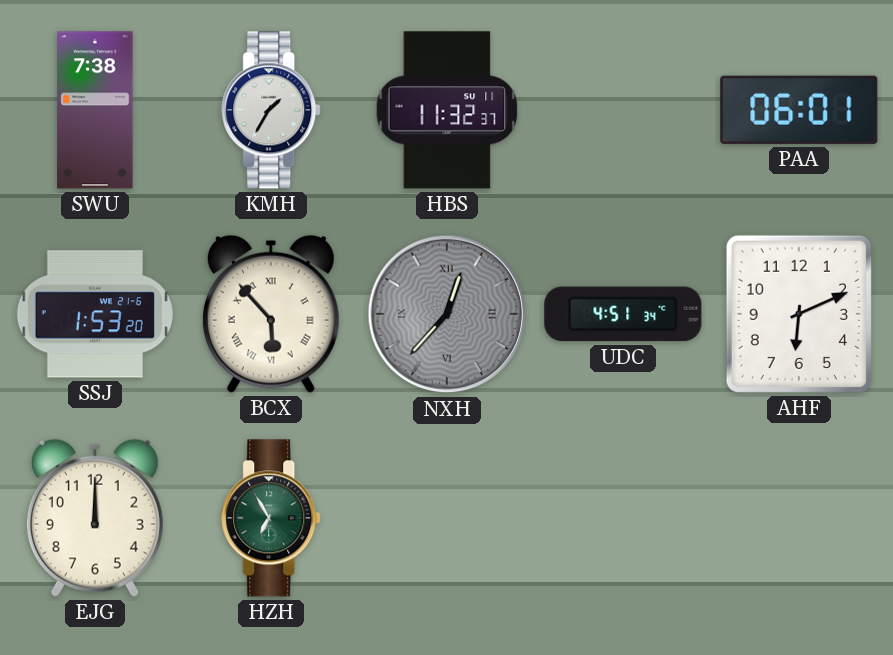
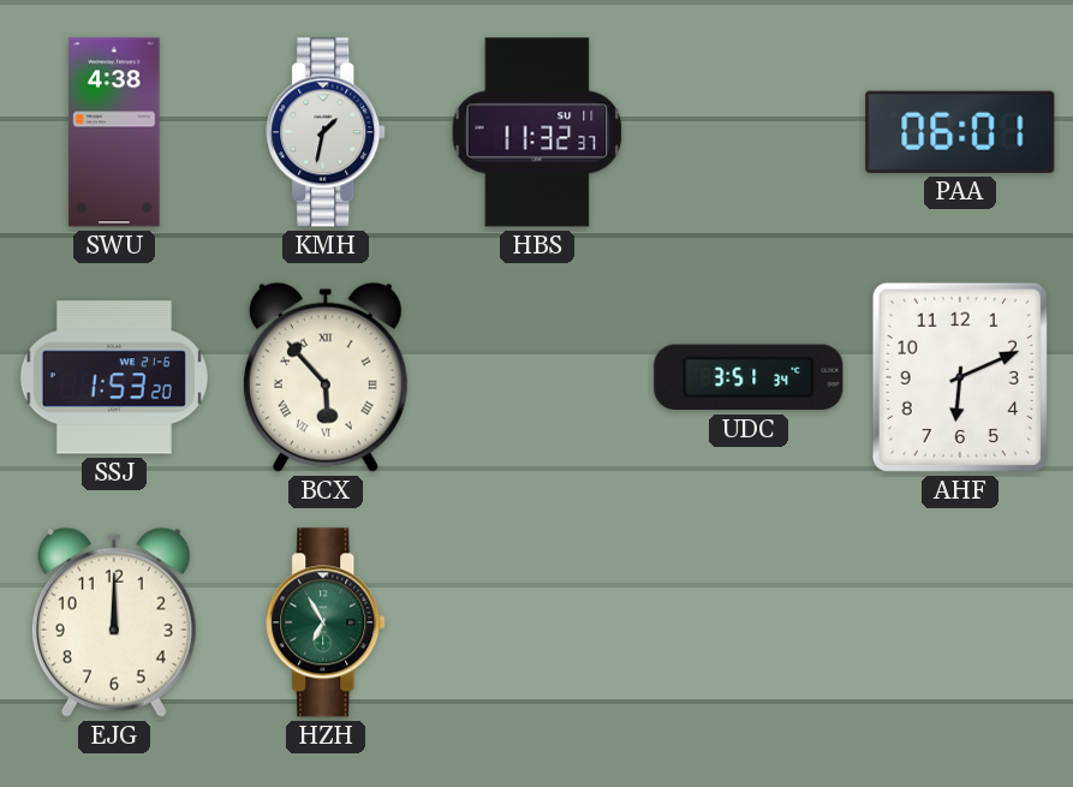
SWU: 7:38 -> 4:38 (114, 132)
KMH: 1:35 -> 1:32 (327, 132)
NXH: 12:37 -> none (447, 314)
UDC: 4:51 -> 3:51 (749, 377)
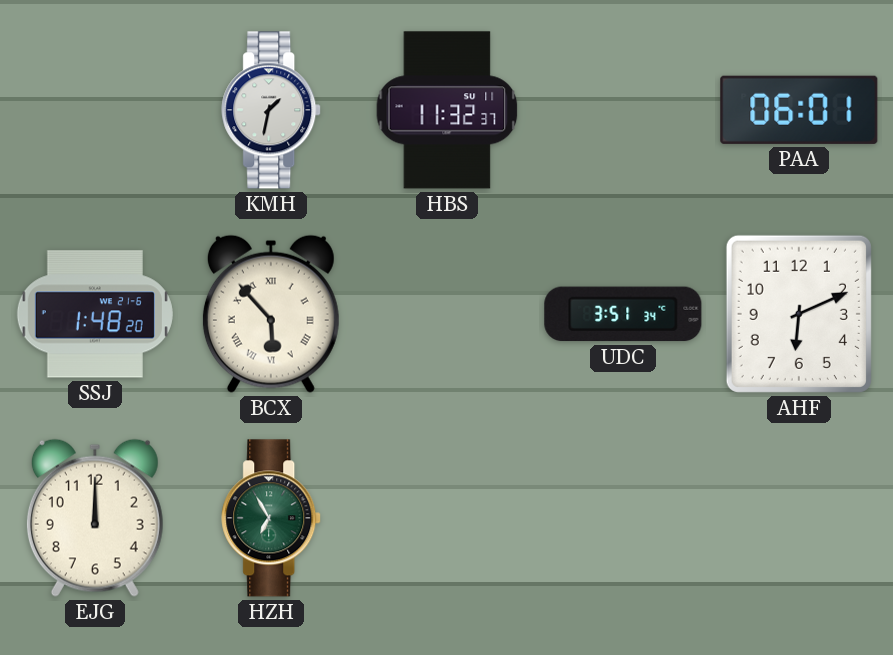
SWU: 4:38 -> none (114, 132)
SSJ: 1:53 -> 1:48 (95, 314)
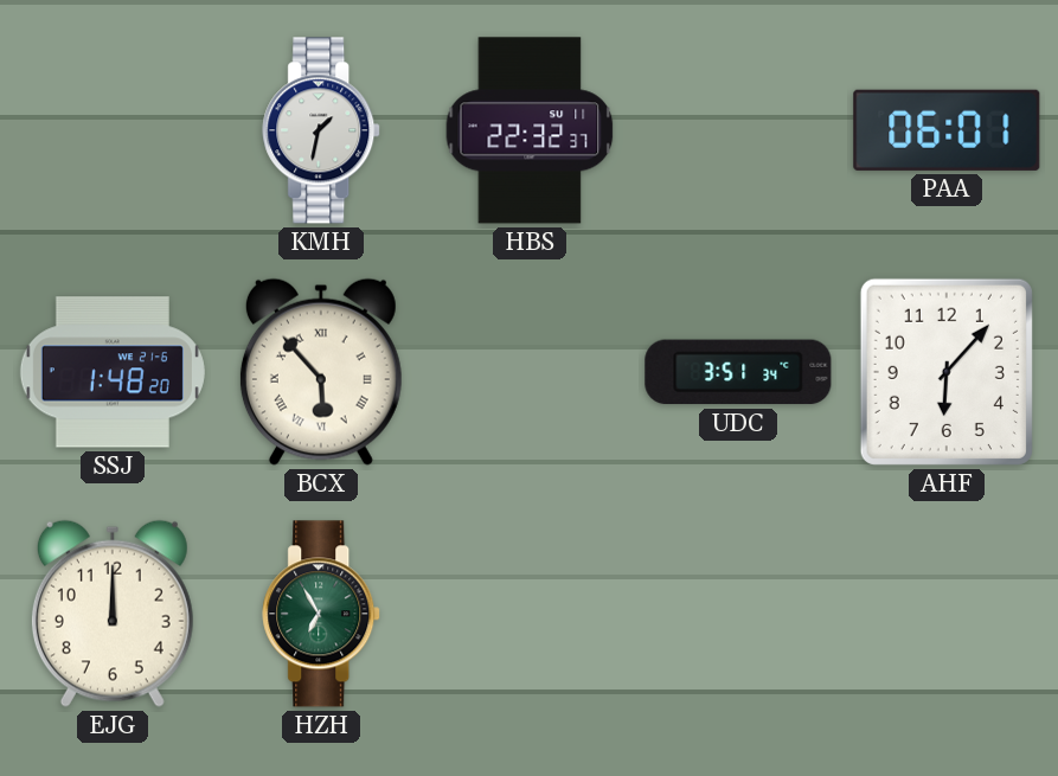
HBS: 11:32 -> 22:32 (530, 130)
AHF: 6:11 -> 6:07 (947, 372)
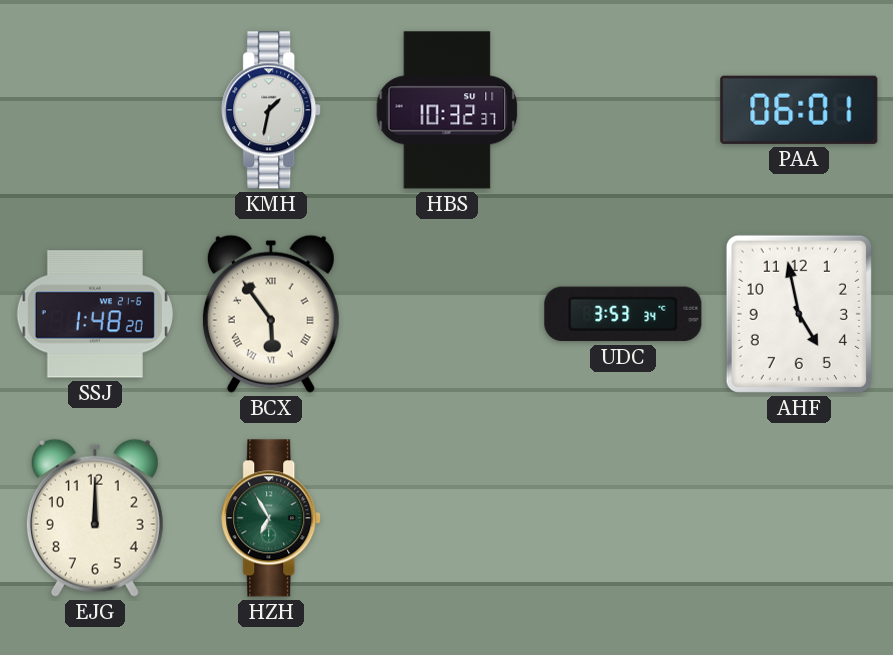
HBS: 22:32 -> 10:32 (447, 110)
BCX: 5:53 -> 5:54 (271, 314)
UDC: 3:51 -> 3:53 (623, 314)
AHF: 6:07 -> 4:58 (799, 314)
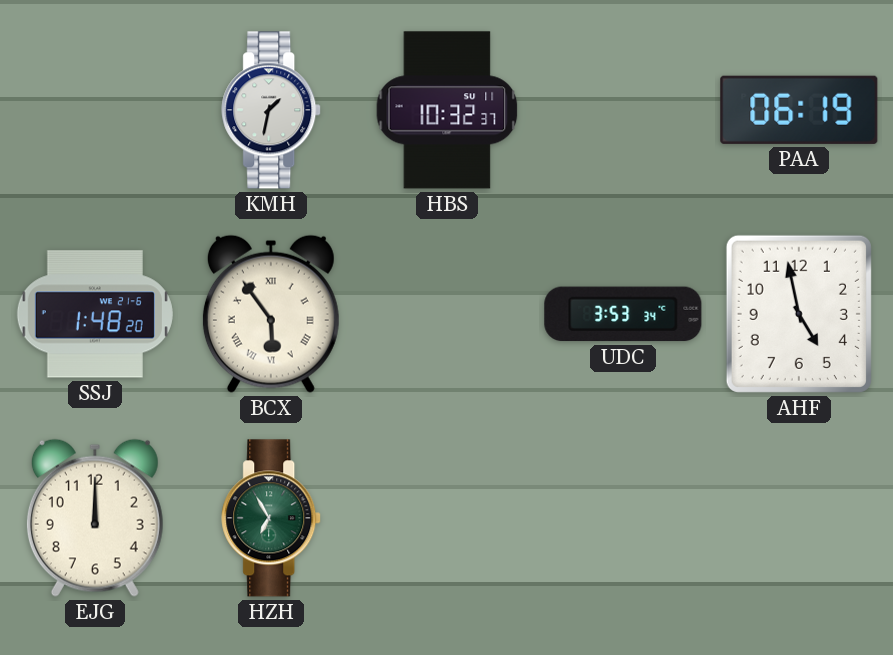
PAA: 06:01 -> 06:19 (799, 110)
